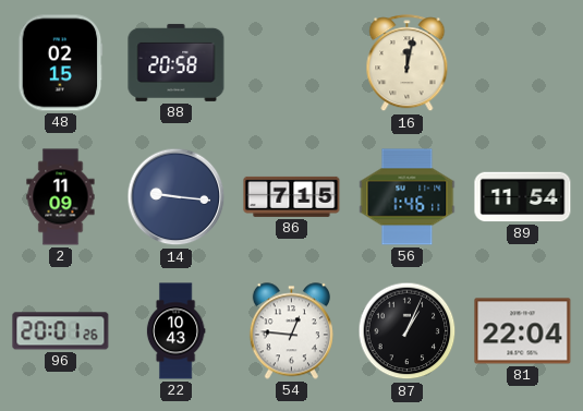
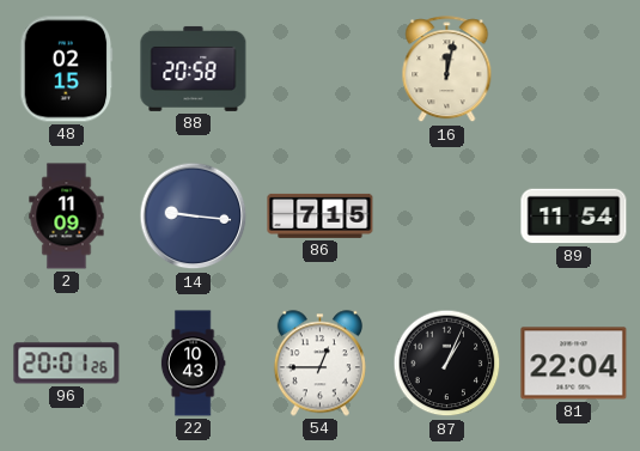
56: 1:46 -> none (408, 197)
54: 12:46 -> 12:45 (319, 364)
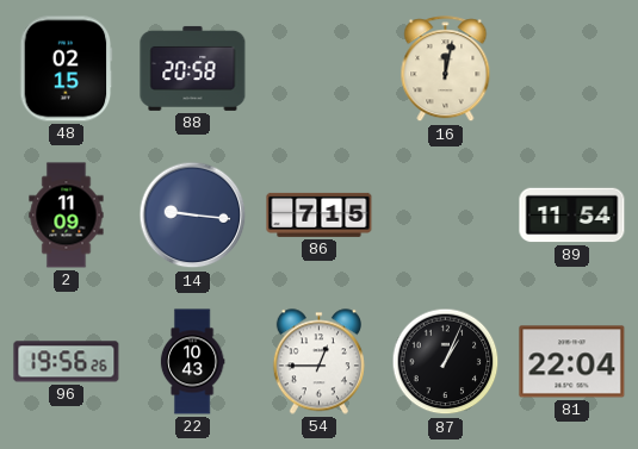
96: 20:01 -> 19:56 (67, 362)
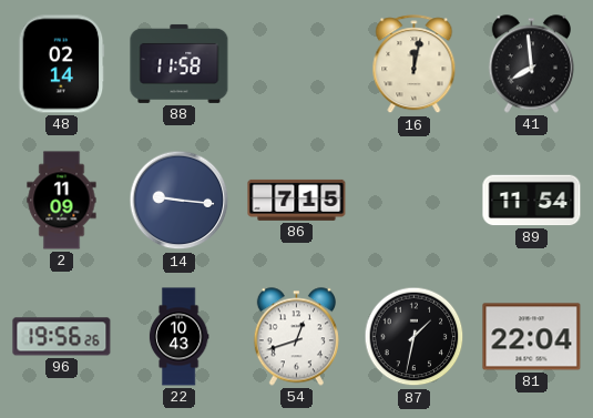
48: 02:15 -> 02:14 (62, 64)
88: 20:58 -> 11:58 (180, 63)
41: none -> 7:59 (531, 64)
54: 12:45 -> 12:42 (296, 337)
87: 1:04 -> 1:32 (415, 337)
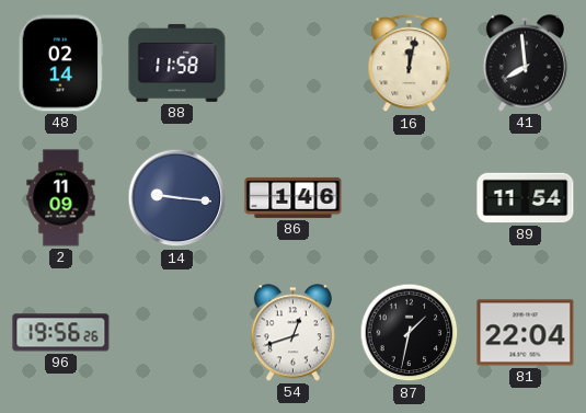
86: 7:15 -> 1:46 (294, 197)
22: 10:43 -> none (178, 337)
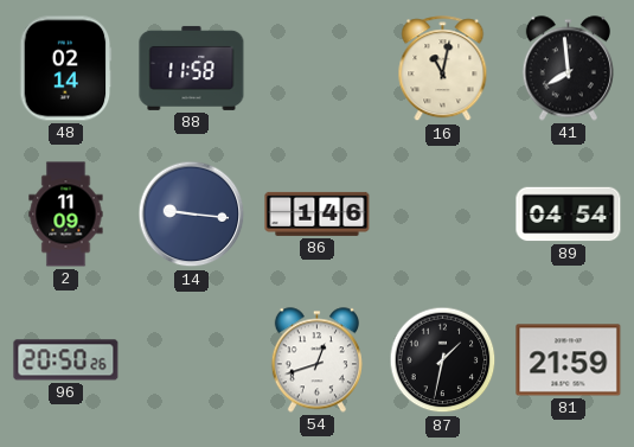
16: 12:02 -> 11:02 (443, 69)
89: 11:54 -> 04:54 (569, 215)
96: 19:56 -> 20:50 (66, 360)
81: 22:04 -> 21:59 (569, 360)
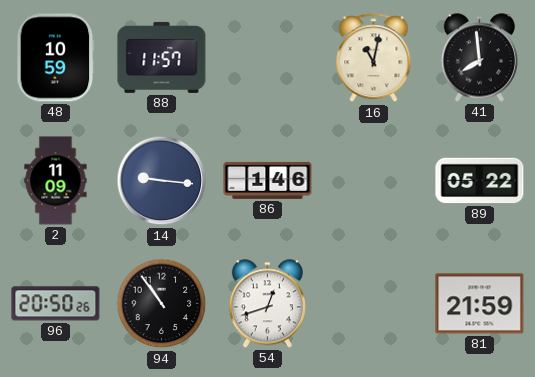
48: 02:14 -> 10:59 (56, 58)
88: 11:58 -> 11:57 (162, 57)
89: 04:54 -> 05:22 (480, 181)
94: none -> 10:54 (162, 304)
87: 1:32 -> none (443, 360)
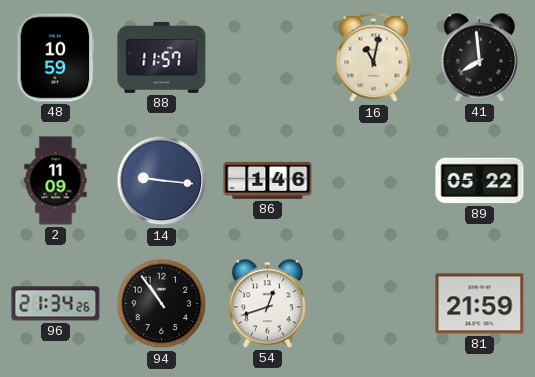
96: 20:50 -> 21:34 (56, 304)
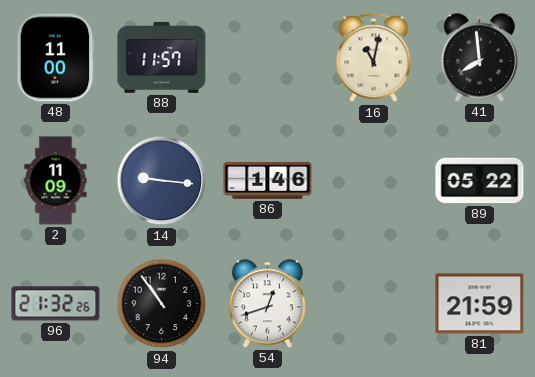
48: 10:59 -> 11:00 (56, 58)
96: 21:34 -> 21:32 (56, 304)
